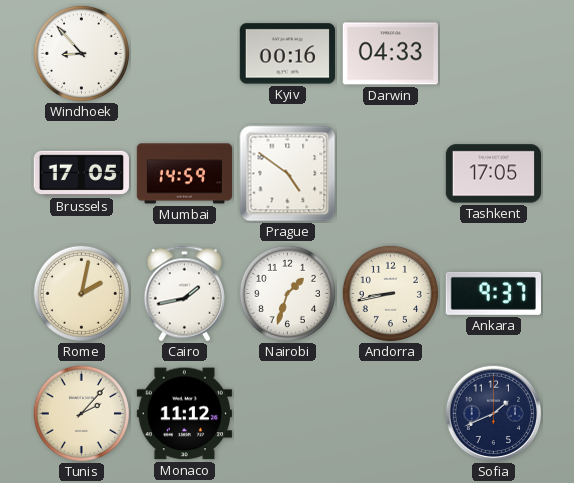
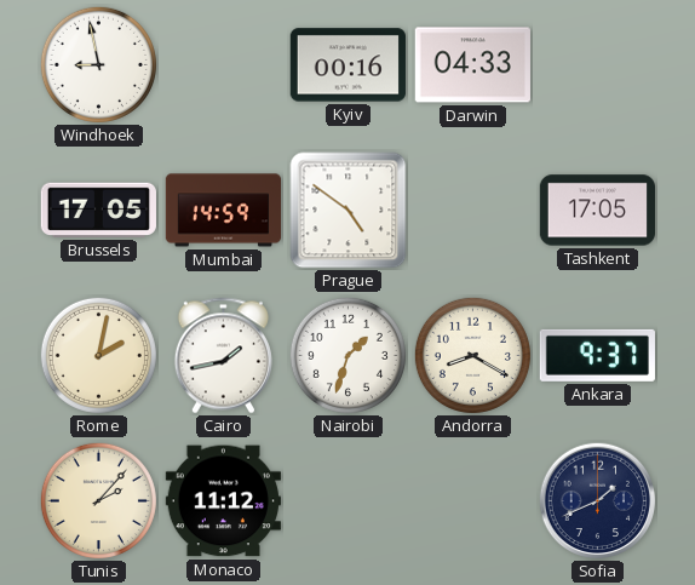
Windhoek: 8:53 -> 8:58 (98, 64)
Andorra: 8:43 -> 8:20 (472, 355)
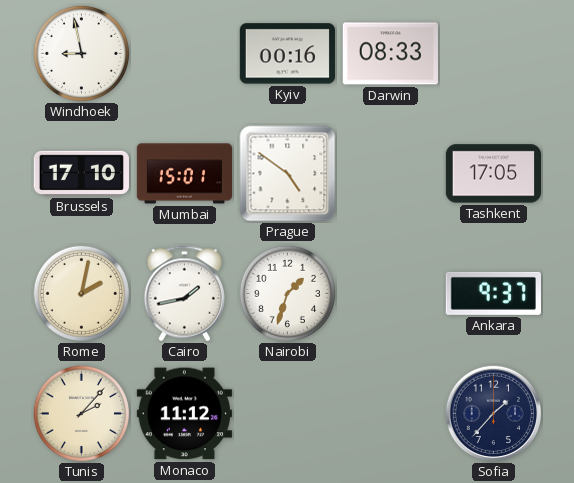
Darwin: 04:33 -> 08:33 (390, 54)
Brussels: 17:05 -> 17:10 (81, 173)
Mumbai: 14:59 -> 15:01 (184, 174)
Andorra: 8:20 -> none (472, 355)
Sofia: 1:41 -> 1:37 (494, 414)
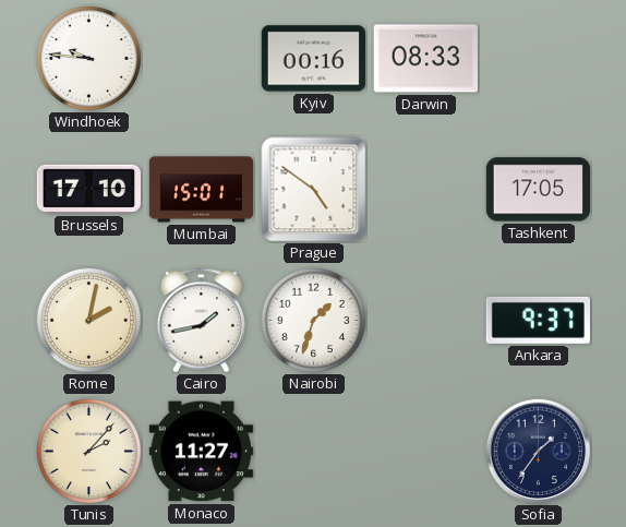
Windhoek: 8:58 -> 9:46 (88, 58)
Monaco: 11:12 -> 11:27 (201, 452)
Sofia: 1:37 -> 1:36 (539, 452)
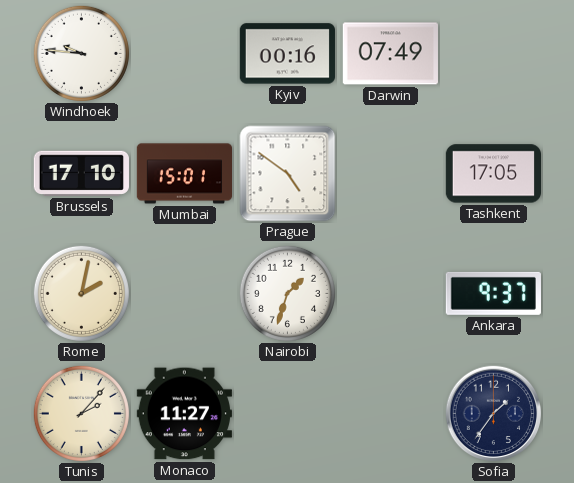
Darwin: 08:33 -> 07:49 (390, 54)
Cairo: 1:43 -> none (201, 321)
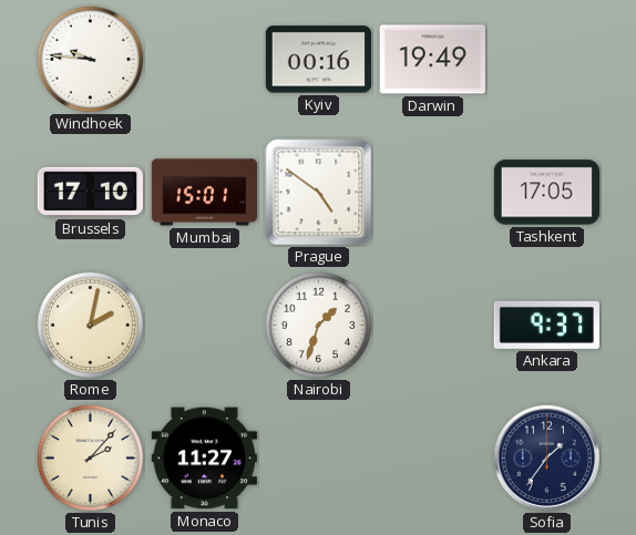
Darwin: 07:49 -> 19:49 (432, 60)
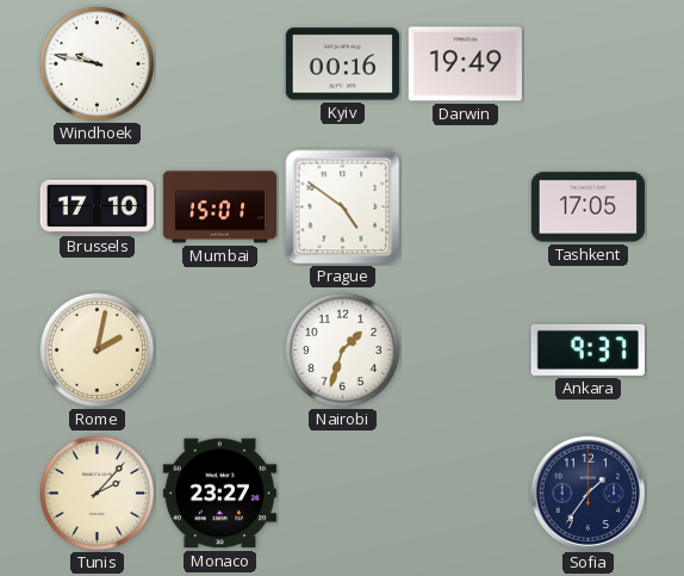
Windhoek: 9:46 -> 9:47 (97, 63)
Monaco: 11:27 -> 23:27 (219, 494)
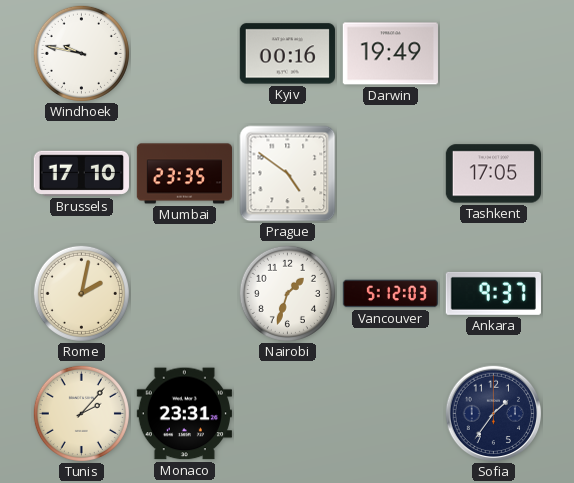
Mumbai: 15:01 -> 23:35 (184, 174)
Vancouver: none -> 5:12 (390, 294)
Monaco: 23:27 -> 23:31 (184, 414)
